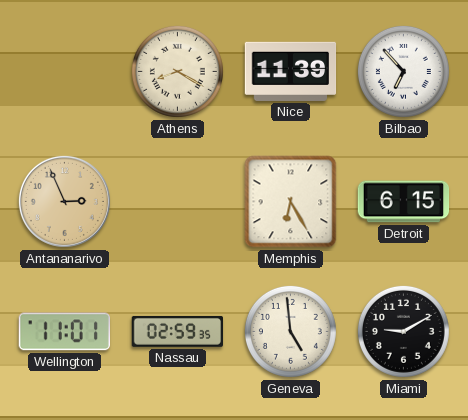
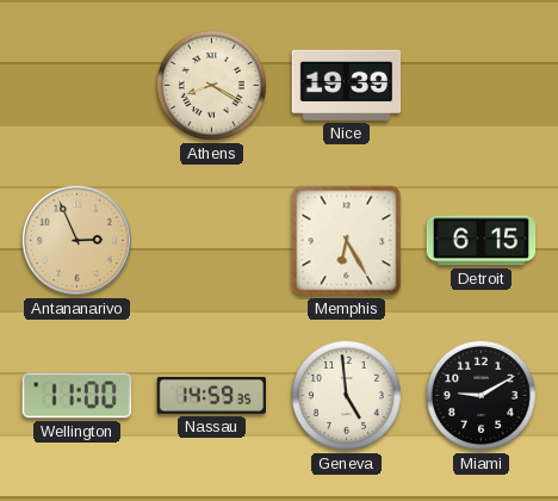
Nice: 11:39 -> 19:39 (347, 85)
Bilbao: 6:53 -> none (403, 71)
Wellington: 11:01 -> 11:00 (76, 396)
Nassau: 02:59 -> 14:59 (212, 395)
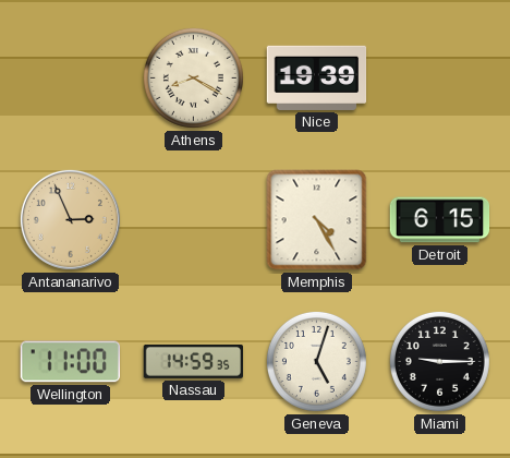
Memphis: 6:25 -> 4:25 (317, 220)
Geneva: 4:59 -> 5:03 (316, 361)
Miami: 9:10 -> 9:15 (439, 361)
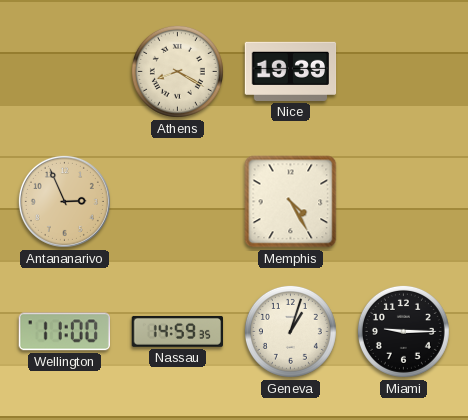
Detroit: 6:15 -> none (440, 220)
Geneva: 5:03 -> 1:03 (290, 331)
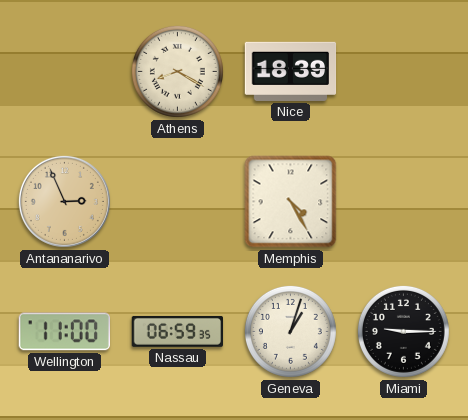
Nice: 19:39 -> 18:39 (291, 71)
Nassau: 14:59 -> 06:59 (178, 331)
